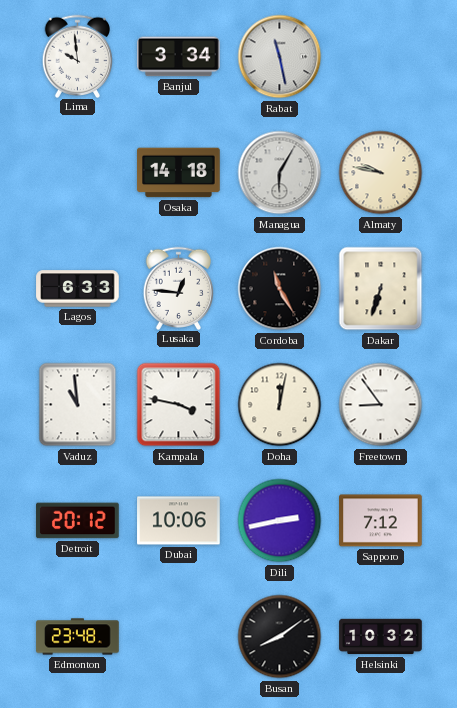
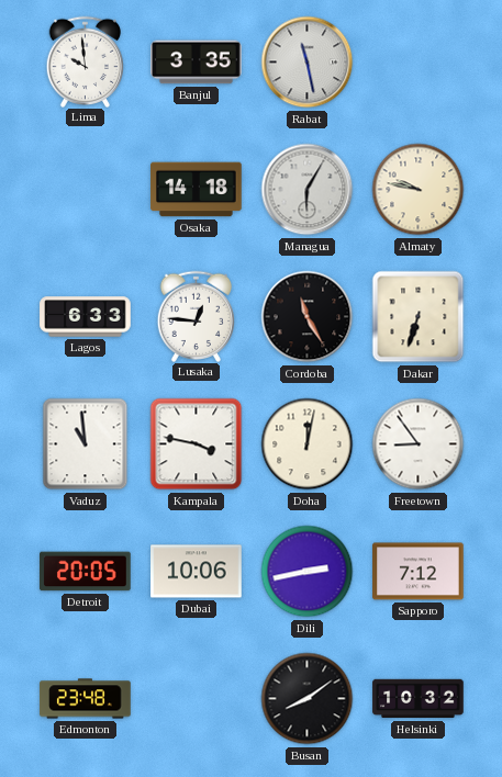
Banjul: 3:34 -> 3:35 (197, 63)
Detroit: 20:12 -> 20:05 (86, 572)
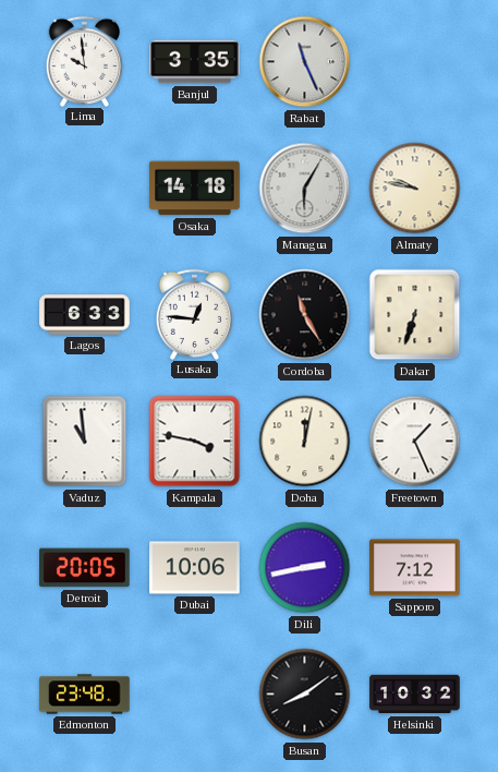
Rabat: 11:28 -> 11:26 (305, 62)
Freetown: 8:54 -> 1:26 (415, 442)
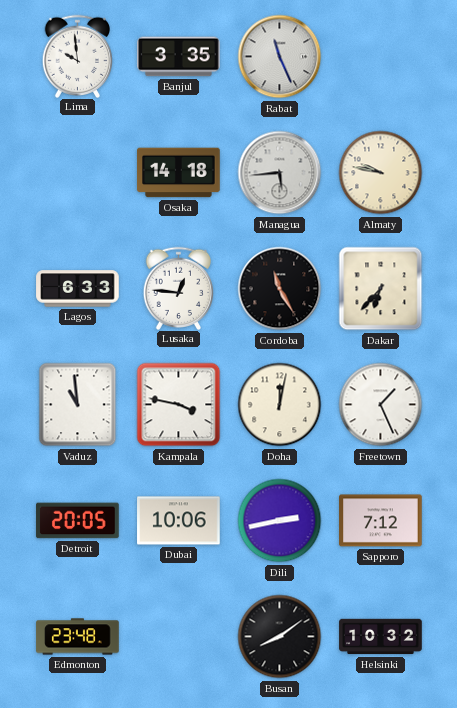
Managua: 6:05 -> 5:44 (280, 173)
Dakar: 6:33 -> 6:37 (381, 289)
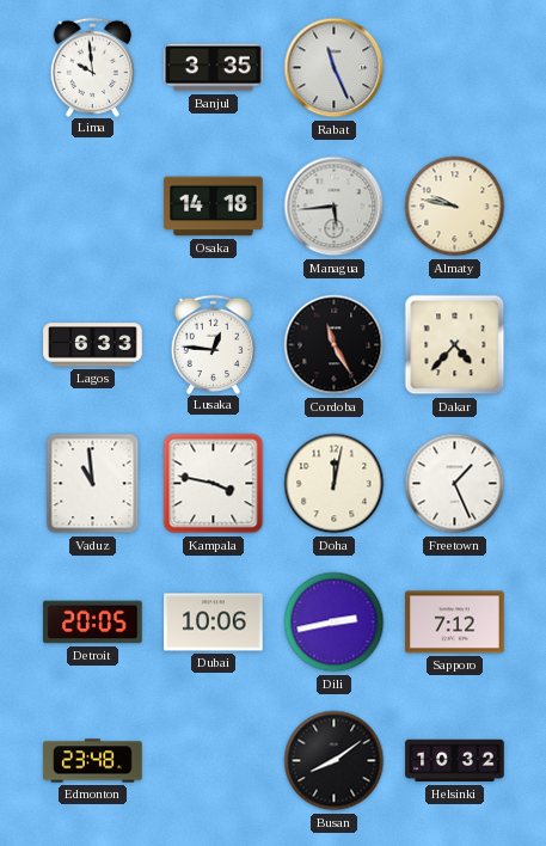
Dakar: 6:37 -> 4:37 (455, 345)
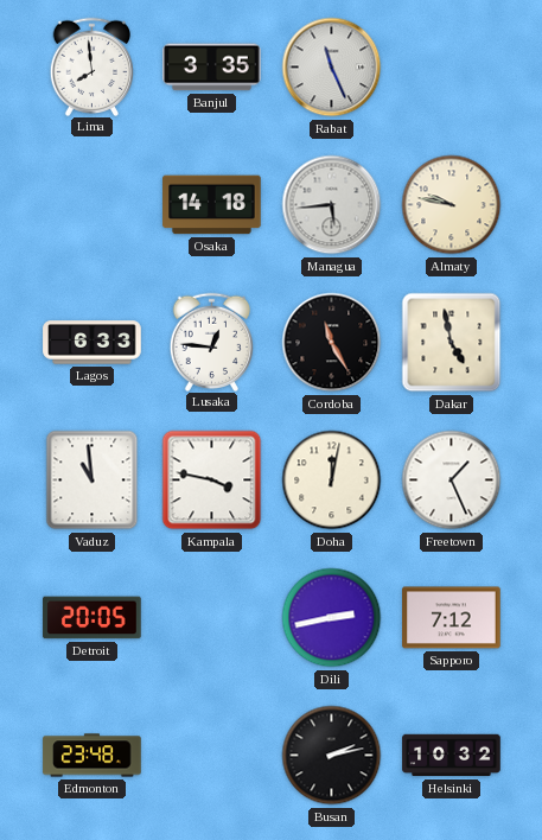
Lima: 9:59 -> 7:59 (93, 66)
Dakar: 4:37 -> 4:58 (452, 343)
Dubai: 10:06 -> none (214, 623)
Busan: 8:09 -> 2:13 (332, 756)
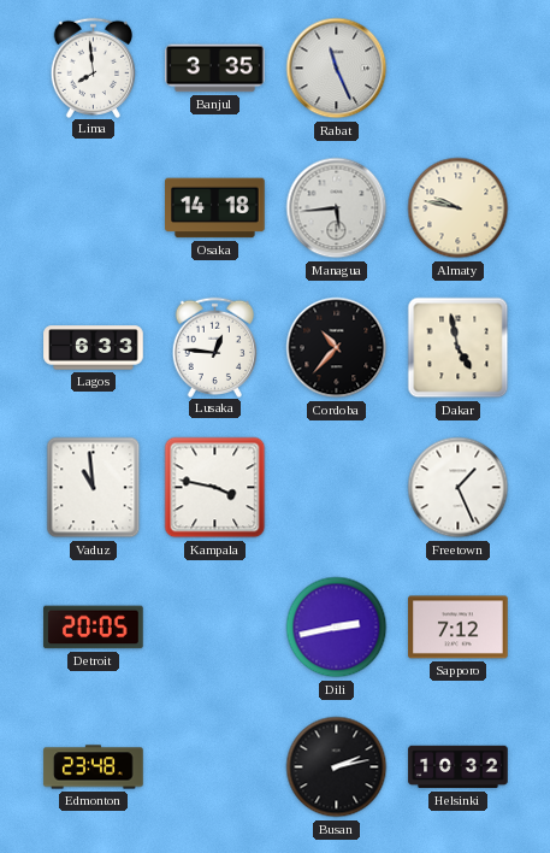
Cordoba: 11:25 -> 10:37 (337, 348)
Doha: 12:02 -> none (332, 481)
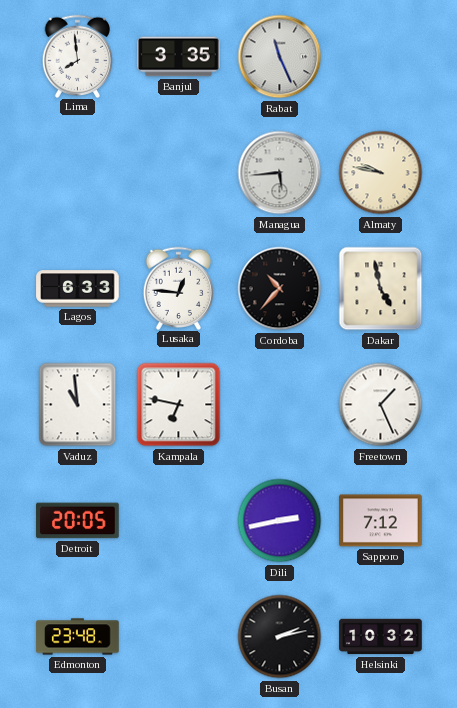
Osaka: 14:18 -> none (215, 208)
Kampala: 3:47 -> 6:47 (179, 405)
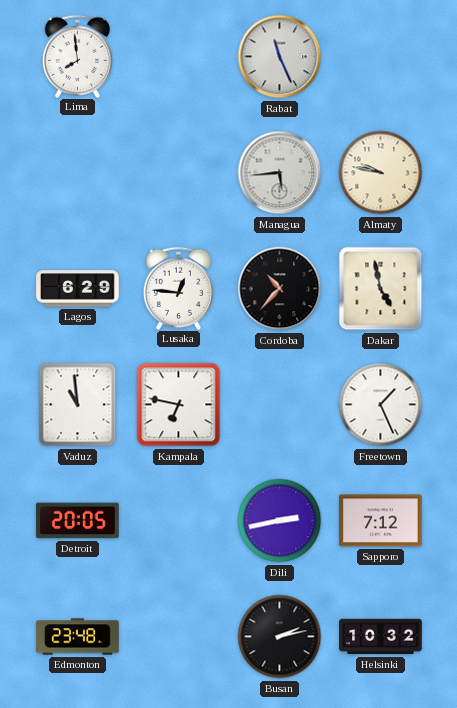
Banjul: 3:35 -> none (179, 57)
Lagos: 6:33 -> 6:29 (78, 289)
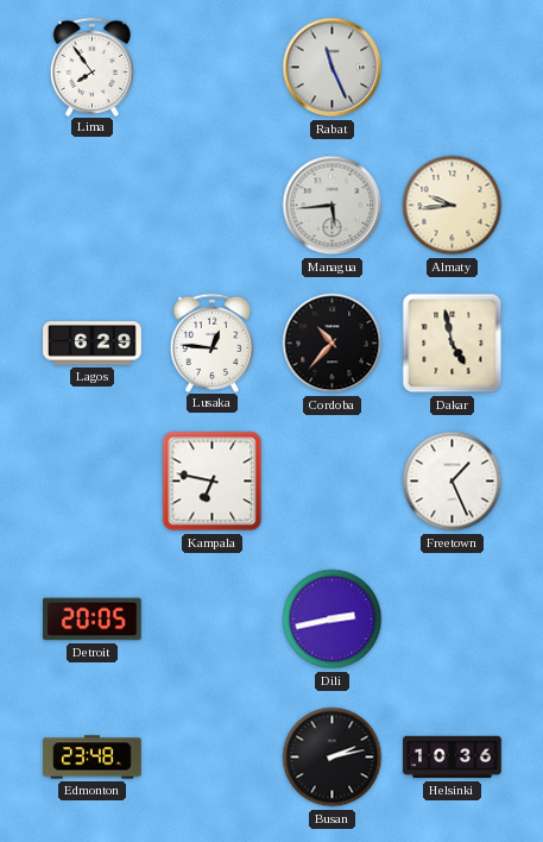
Lima: 7:59 -> 7:54 (93, 67)
Almaty: 9:47 -> 9:44 (453, 206)
Vaduz: 10:59 -> none (78, 405)
Sapporo: 7:12 -> none (381, 521)
Helsinki: 10:32 -> 10:36 (453, 758)
